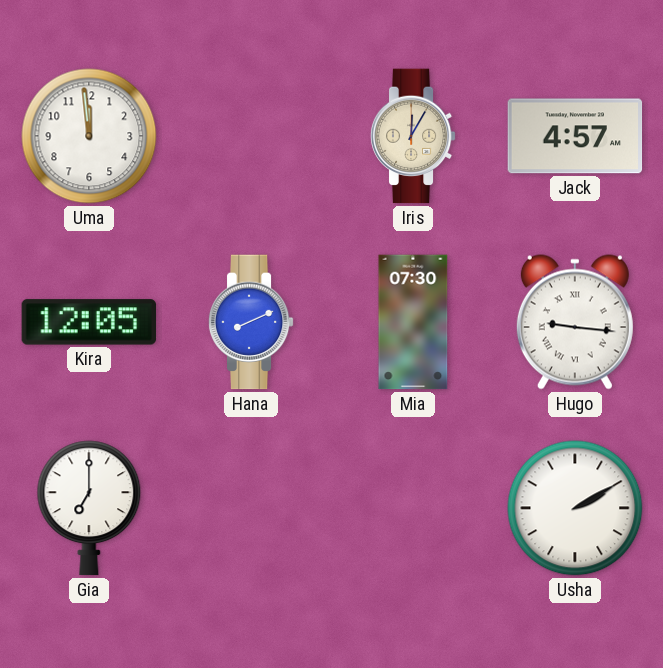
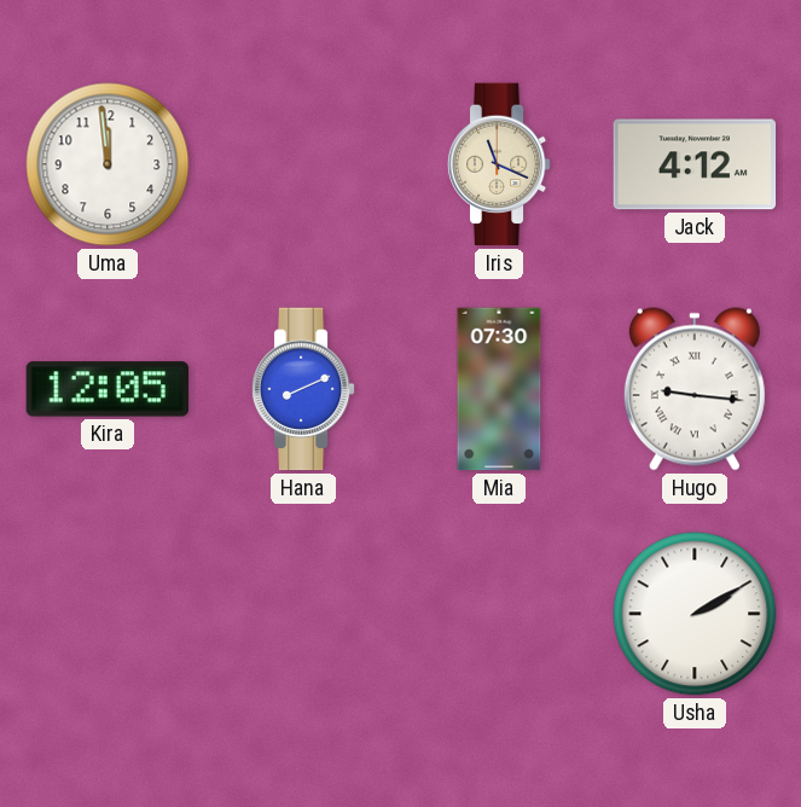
Iris: 12:05 -> 11:19 (499, 164)
Jack: 4:57 -> 4:12 (695, 164)
Gia: 7:00 -> none (89, 508)
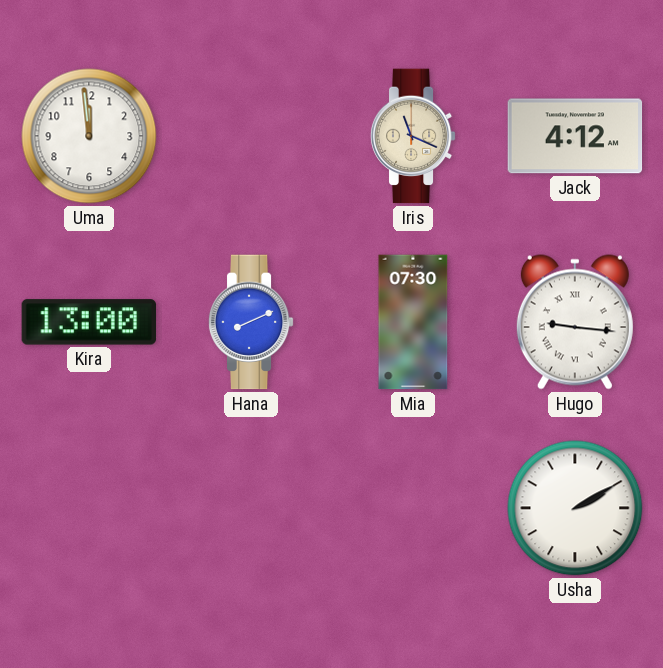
Kira: 12:05 -> 13:00 (89, 322)
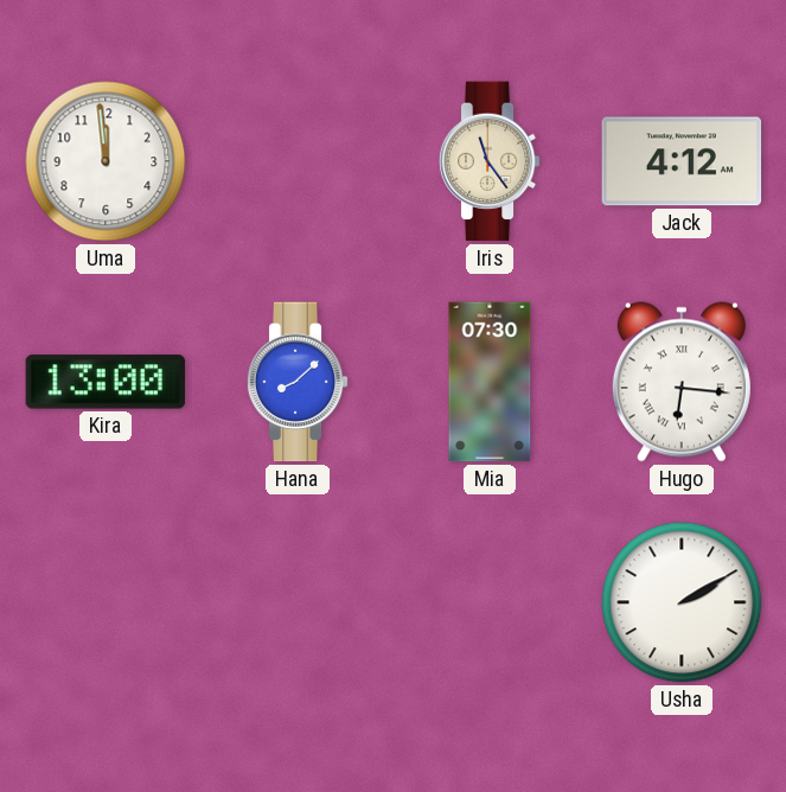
Iris: 11:19 -> 11:24 (490, 161)
Hana: 8:11 -> 8:08 (298, 382)
Hugo: 9:16 -> 6:16 (682, 382)
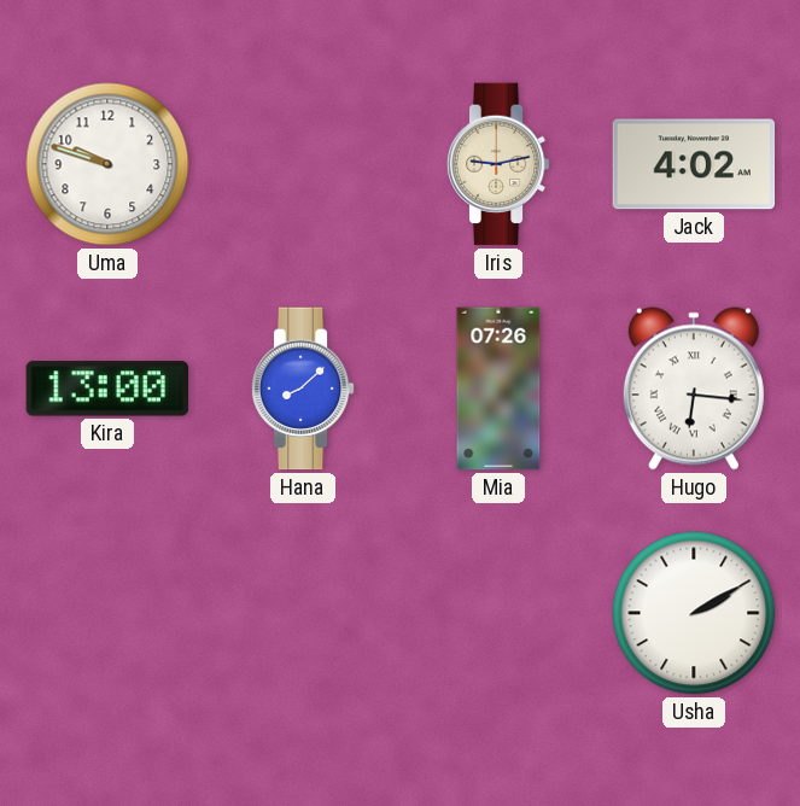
Uma: 11:59 -> 9:48 (107, 164)
Iris: 11:24 -> 9:13 (498, 164)
Jack: 4:12 -> 4:02 (694, 164)
Mia: 07:30 -> 07:26 (498, 389)
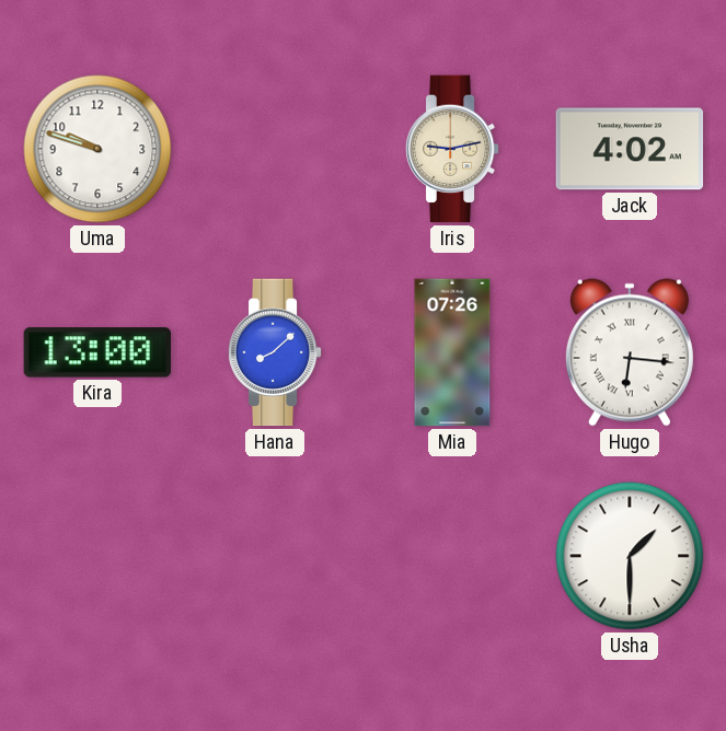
Usha: 2:10 -> 1:30 (630, 556)
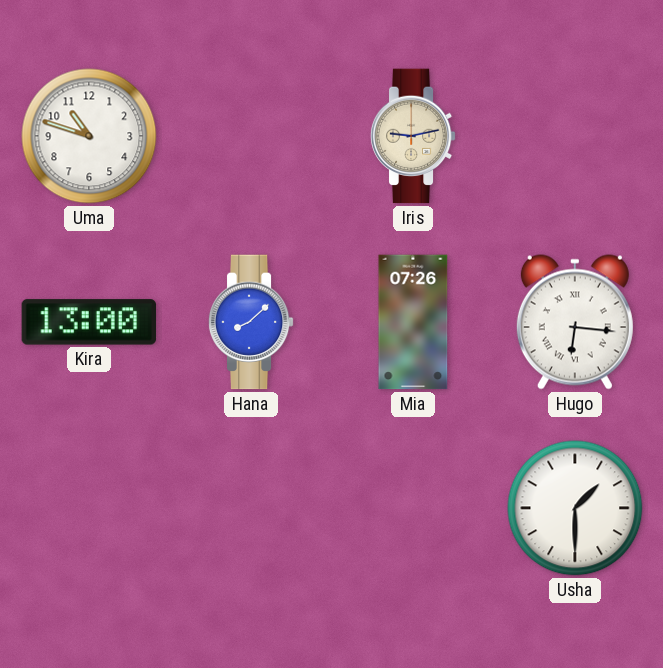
Uma: 9:48 -> 10:48 (89, 136)
Jack: 4:02 -> none (630, 149)
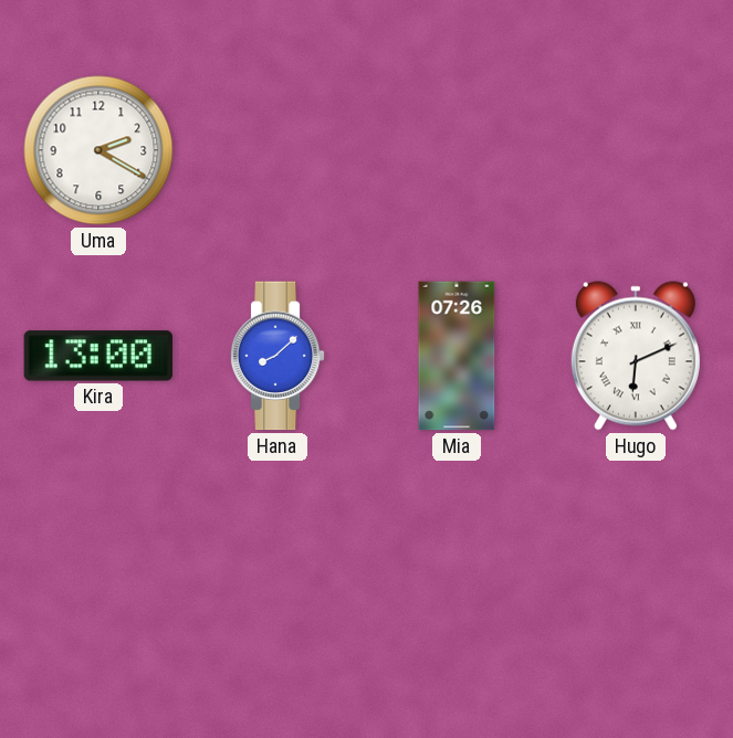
Uma: 10:48 -> 2:20 (98, 150)
Iris: 9:13 -> none (413, 136)
Hugo: 6:16 -> 6:11 (636, 356)
Usha: 1:30 -> none (575, 508)
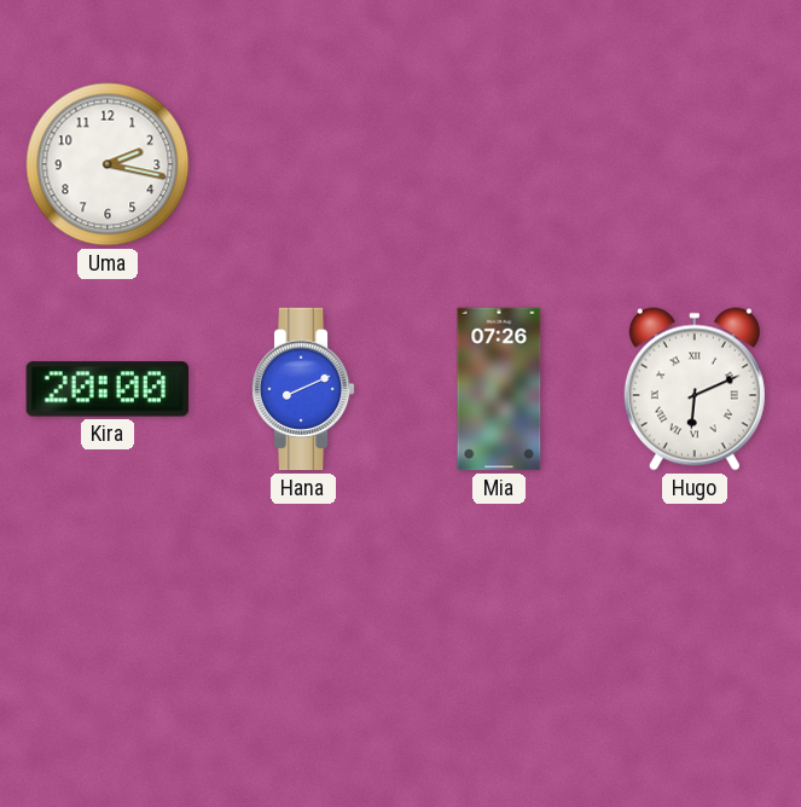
Uma: 2:20 -> 2:17 (108, 164)
Kira: 13:00 -> 20:00 (108, 389)
Hana: 8:08 -> 8:11 (303, 389)
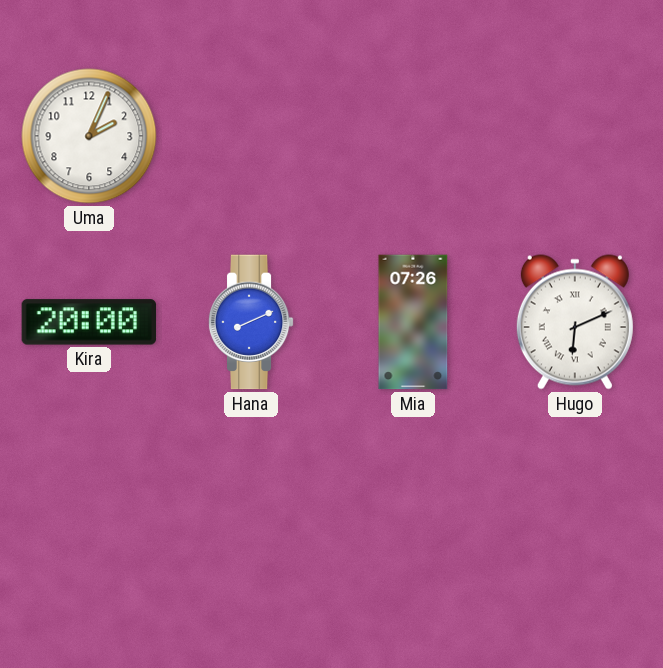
Uma: 2:17 -> 2:04 (89, 136)
